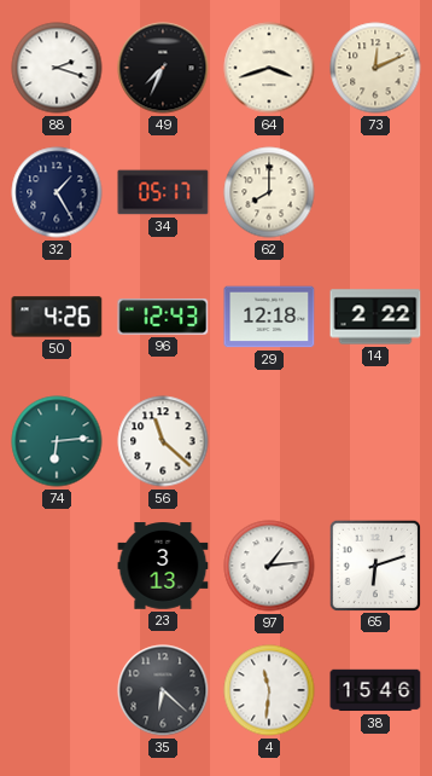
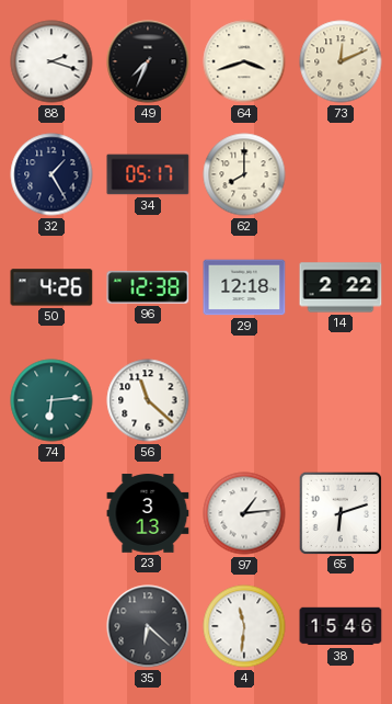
96: 12:43 -> 12:38 (148, 287)
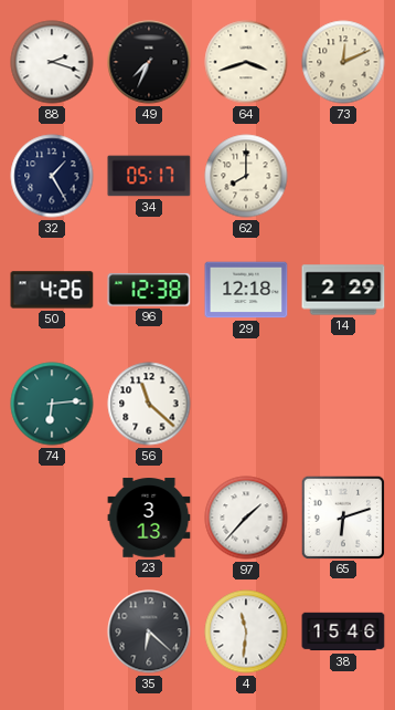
14: 2:22 -> 2:29 (343, 290)
97: 1:14 -> 1:37 (246, 518)
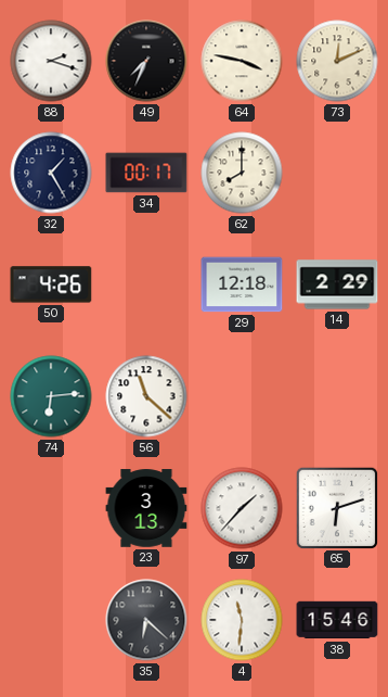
64: 3:42 -> 3:47 (242, 61)
34: 05:17 -> 00:17 (146, 173)
96: 12:38 -> none (149, 290)
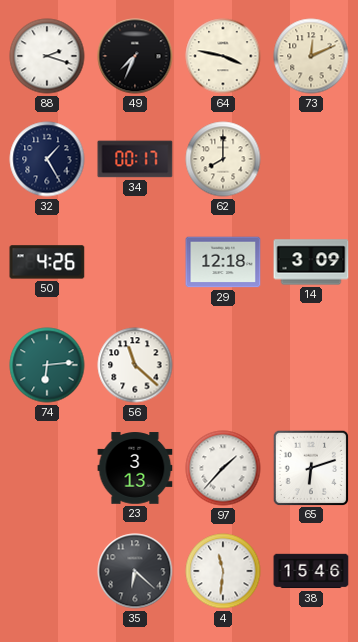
14: 2:29 -> 3:09 (311, 262)
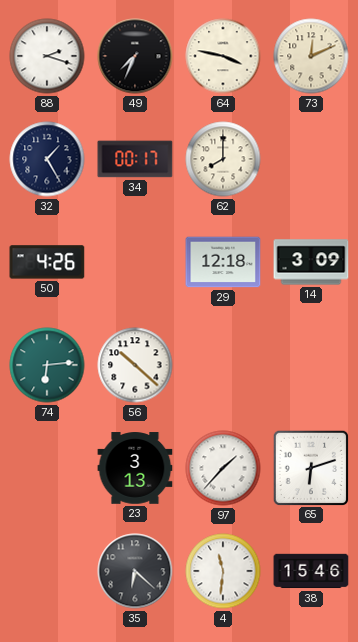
56: 11:22 -> 10:22 (135, 365)
